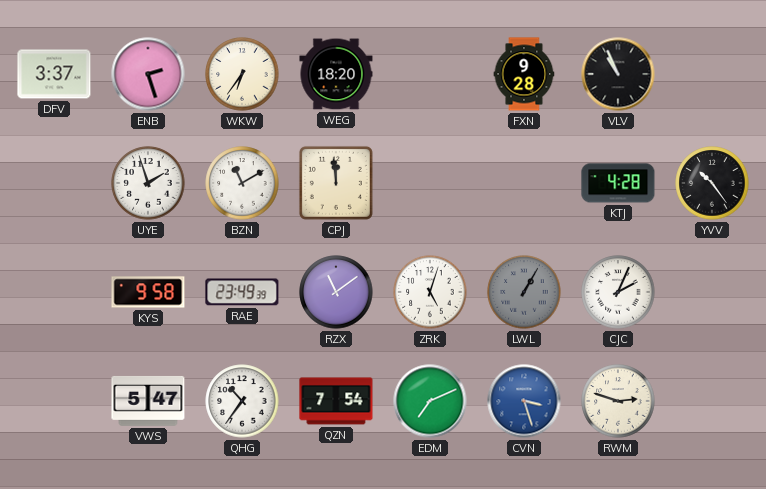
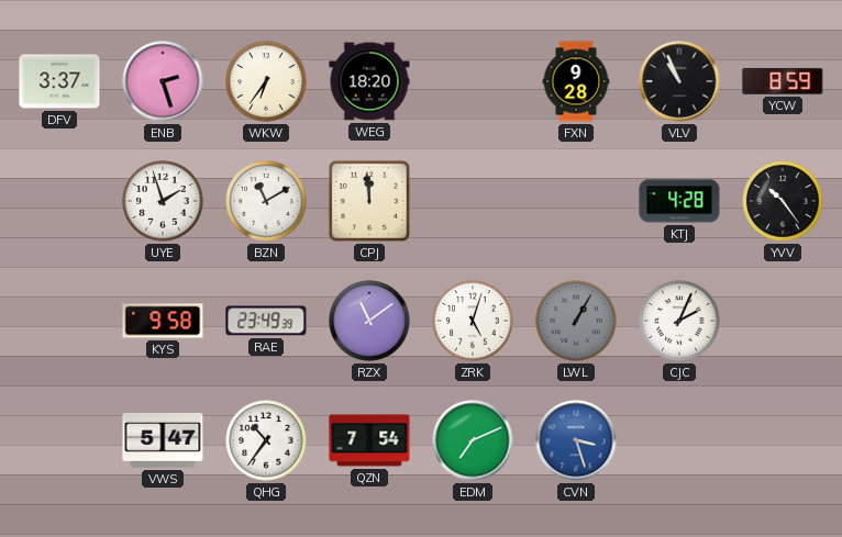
YCW: none -> 8:59 (783, 81)
RWM: 2:48 -> none (618, 401)
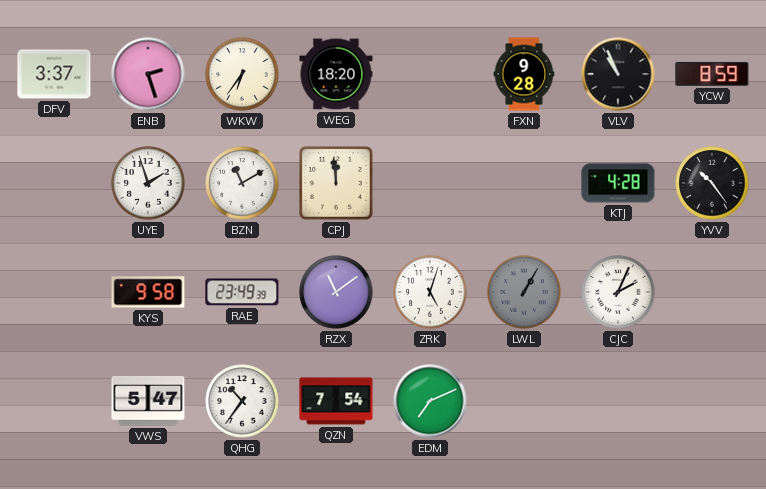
CVN: 3:27 -> none (576, 440)
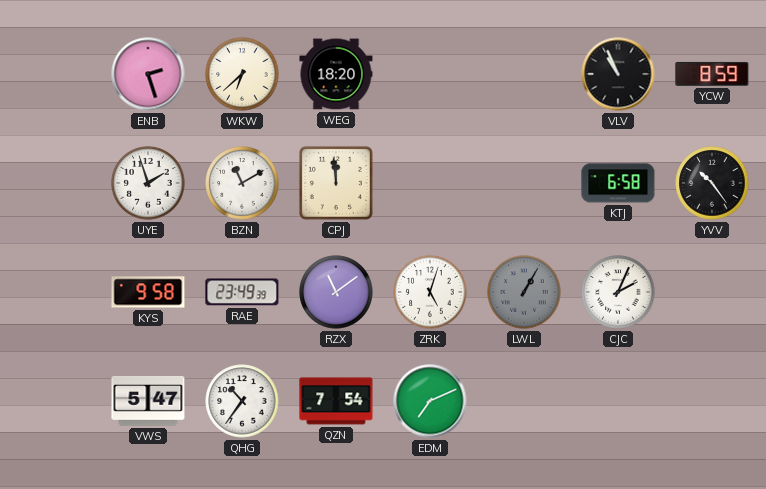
DFV: 3:37 -> none (54, 74)
WKW: 6:36 -> 6:38 (242, 74)
FXN: 9:28 -> none (524, 74)
KTJ: 4:28 -> 6:58 (618, 183)
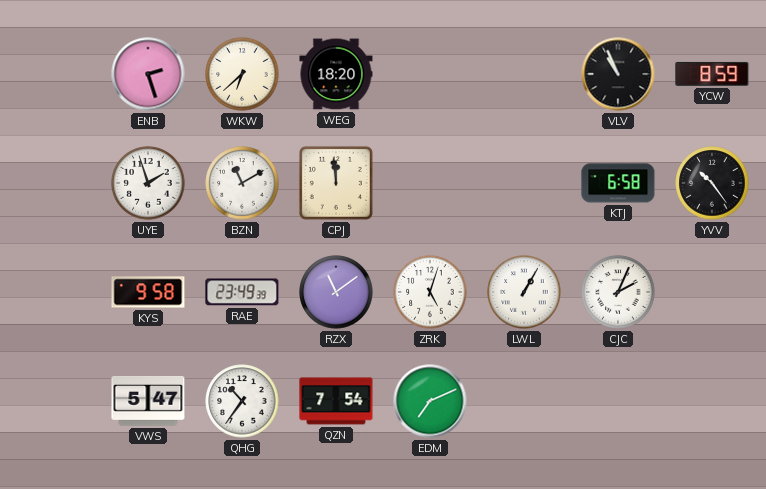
LWL dial: grey -> white (524, 292)
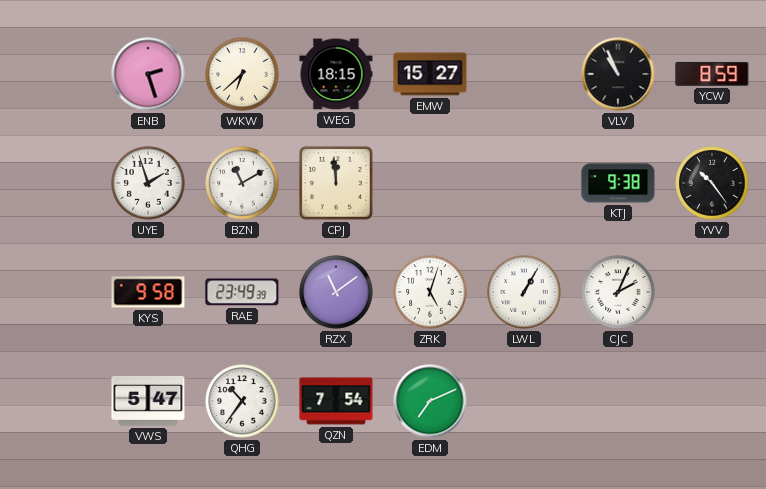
WEG: 18:20 -> 18:15 (336, 74)
EMW: none -> 15:27 (430, 74)
KTJ: 6:58 -> 9:38 (618, 183)
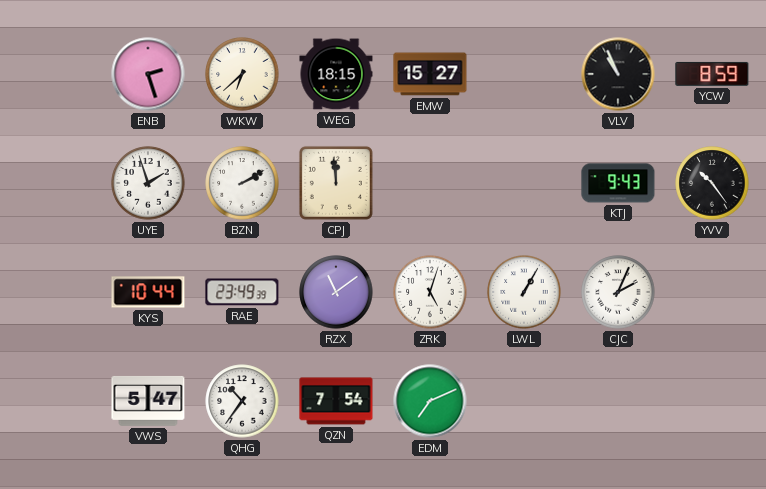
BZN: 11:10 -> 2:10 (242, 183)
KTJ: 9:38 -> 9:43 (618, 183)
KYS: 9:58 -> 10:44 (148, 292)
